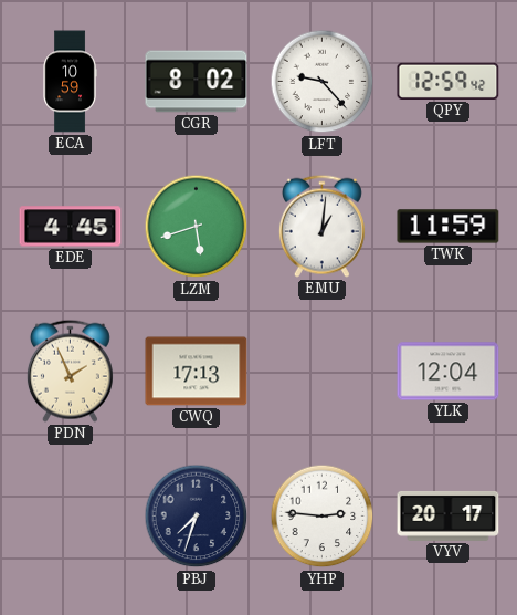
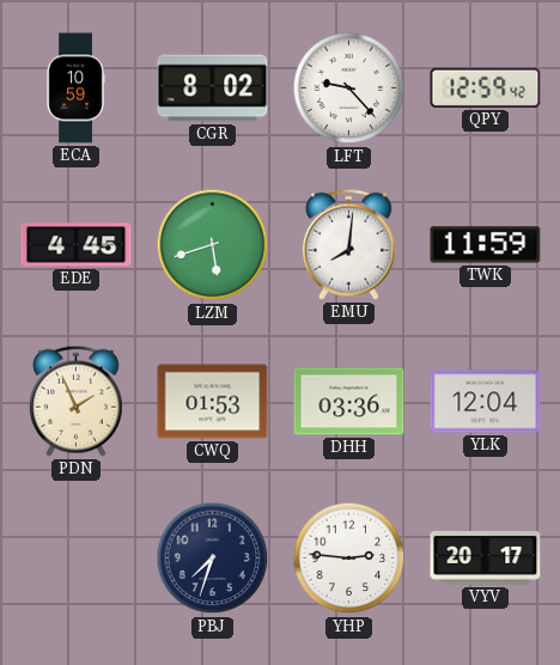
EMU: 1:01 -> 8:01 (348, 244)
CWQ: 17:13 -> 01:53 (213, 402)
DHH: none -> 03:36 (349, 402)
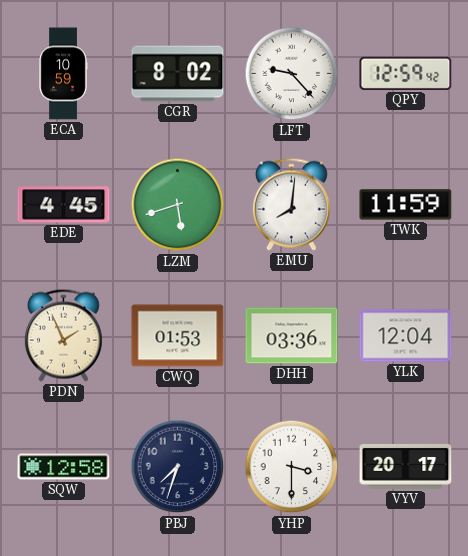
SQW: none -> 12:58 (64, 467)
YHP: 2:46 -> 3:30 (292, 467)
